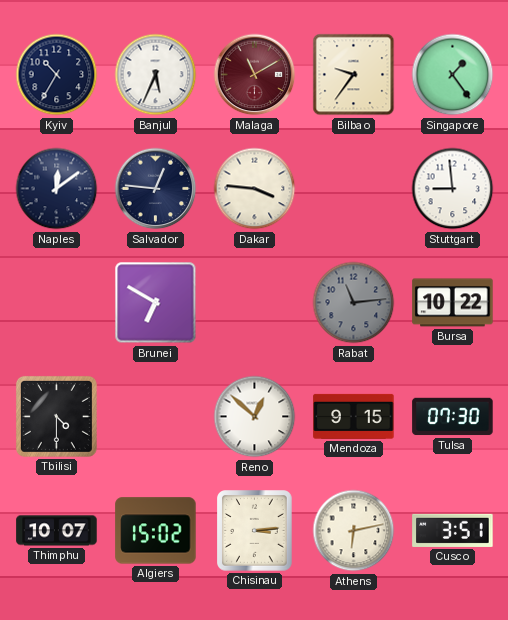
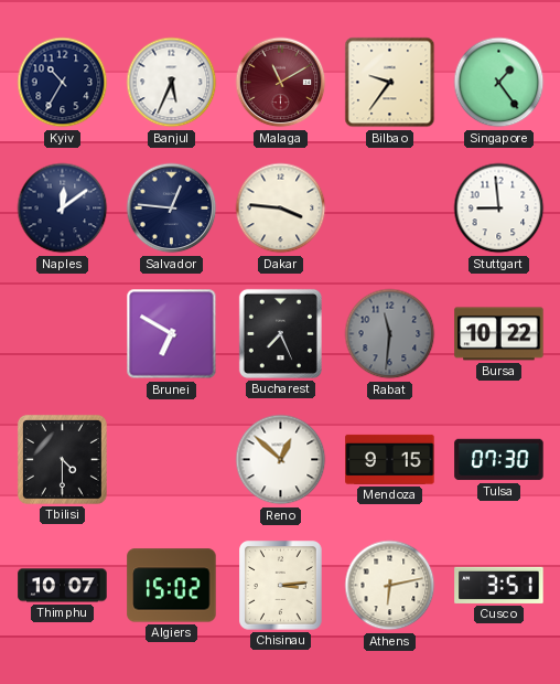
Bucharest: none -> 7:26 (280, 333)
Rabat: 11:14 -> 11:31 (390, 334)
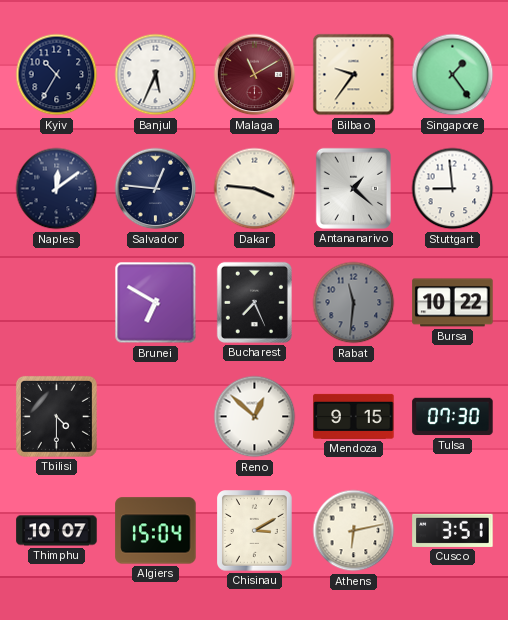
Antananarivo: none -> 1:22 (353, 188)
Algiers: 15:02 -> 15:04 (156, 531)
Chisinau: 3:14 -> 3:10 (255, 531)
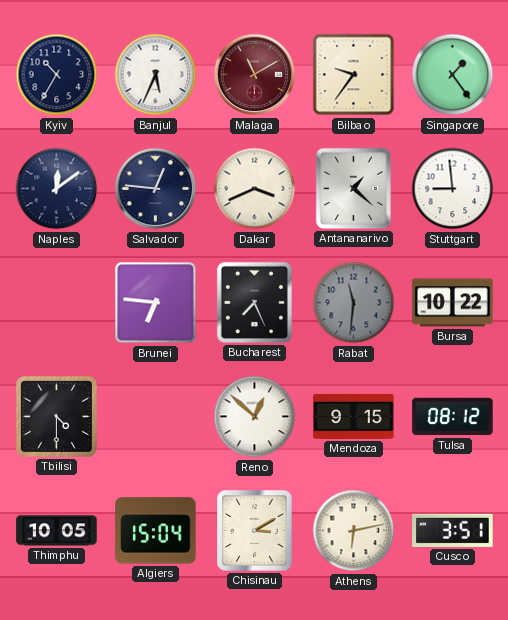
Dakar: 3:46 -> 3:41 (255, 189)
Brunei: 6:50 -> 6:46 (156, 303)
Tulsa: 07:30 -> 08:12 (453, 417)
Thimphu: 10:07 -> 10:05 (57, 531)
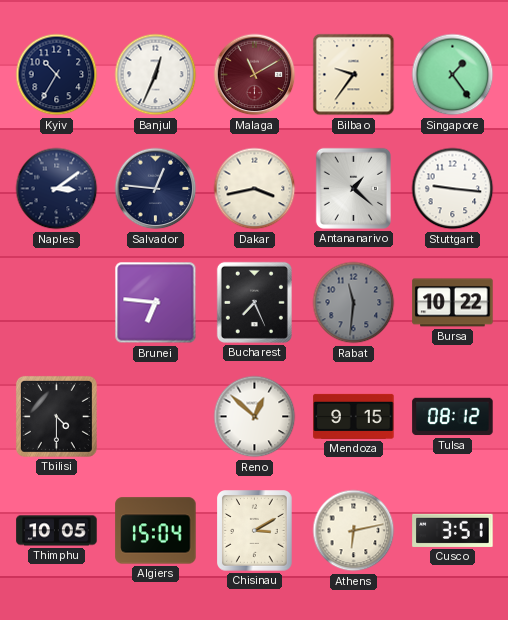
Banjul: 5:34 -> 12:34 (156, 75)
Naples: 12:09 -> 3:09 (57, 189)
Dakar: 3:41 -> 3:43 (255, 189)
Stuttgart: 8:59 -> 9:16 (453, 189)
